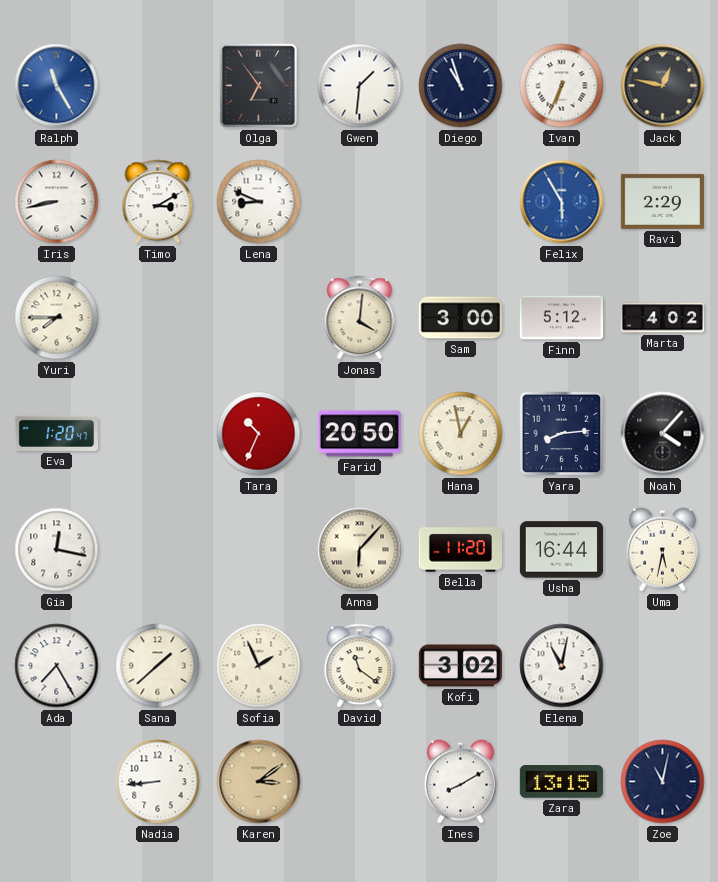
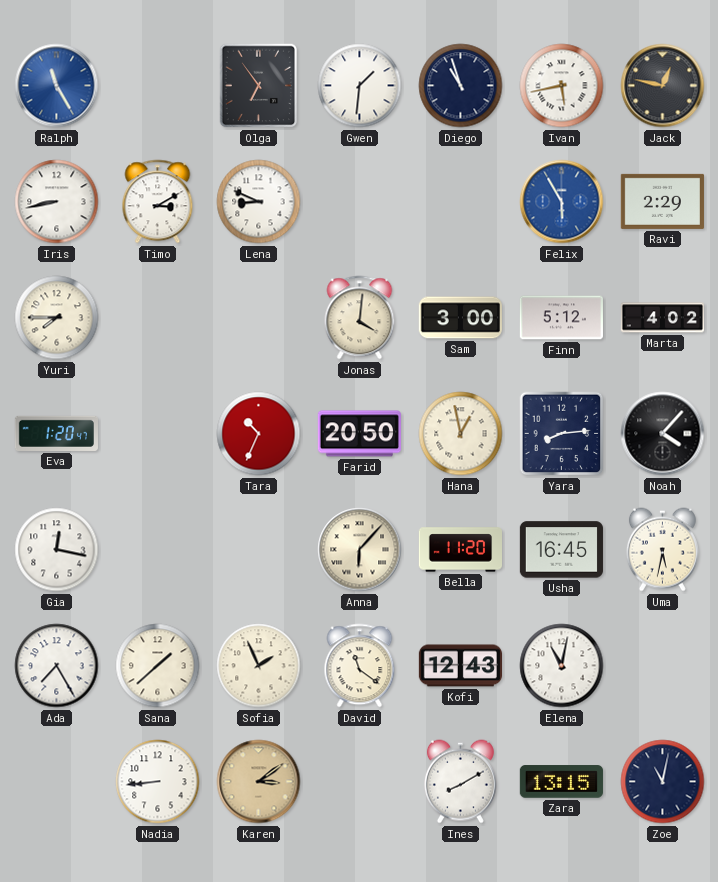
Ivan: 6:34 -> 5:43 (562, 86)
Usha: 16:44 -> 16:45 (561, 550)
Kofi: 3:02 -> 12:43 (460, 666)
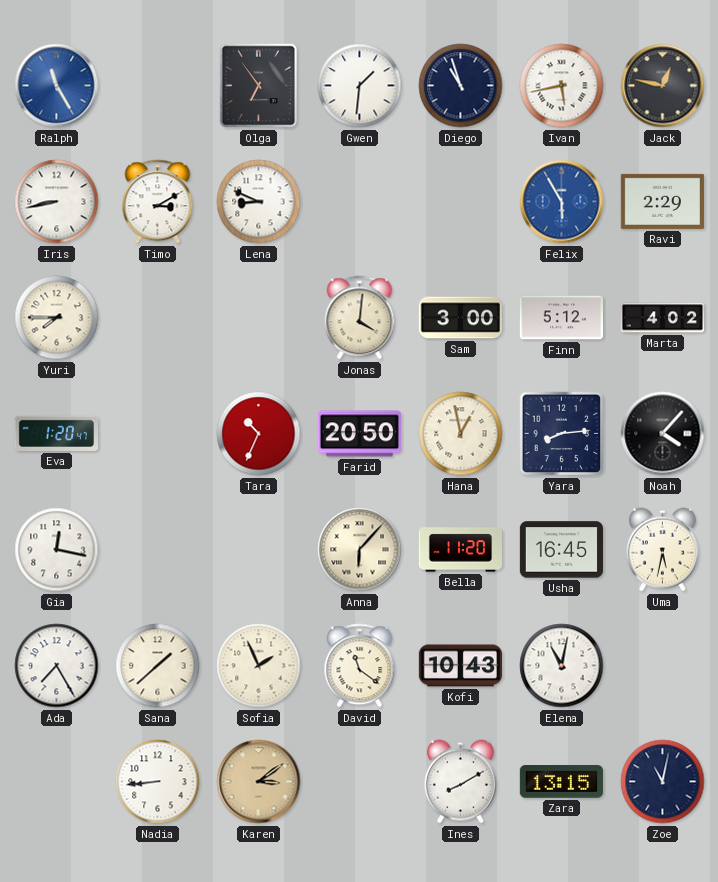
Kofi: 12:43 -> 10:43 (460, 666)
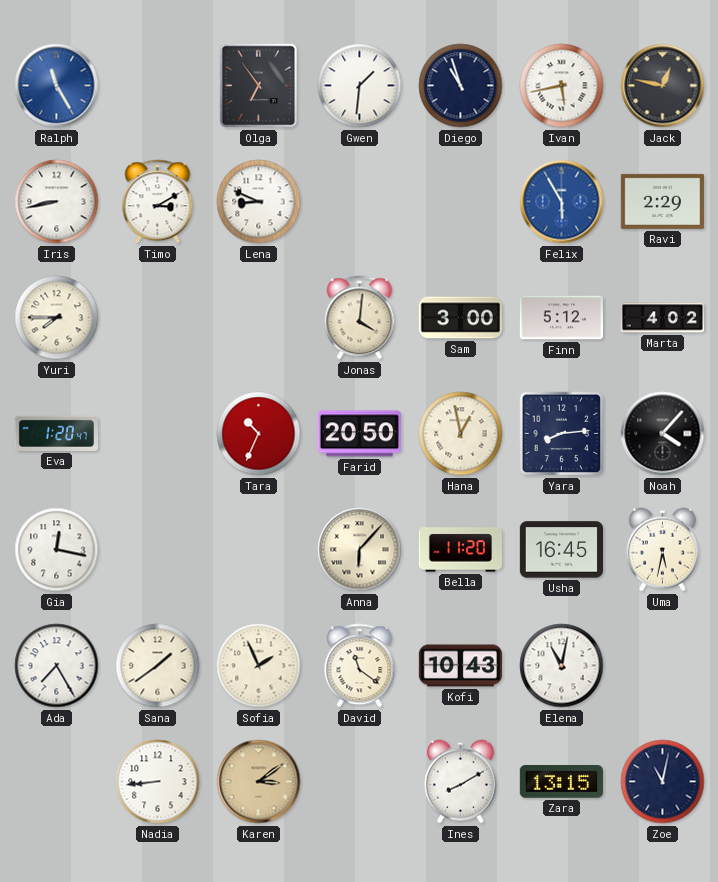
Sana: 1:38 -> 1:39 (158, 666)
